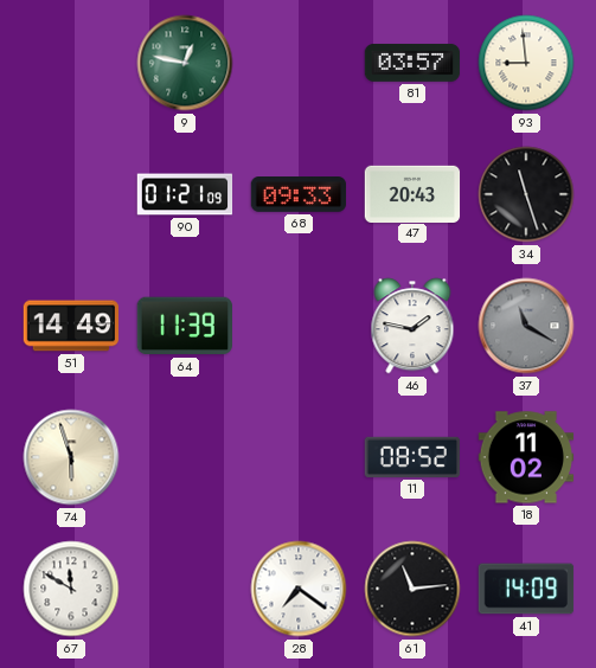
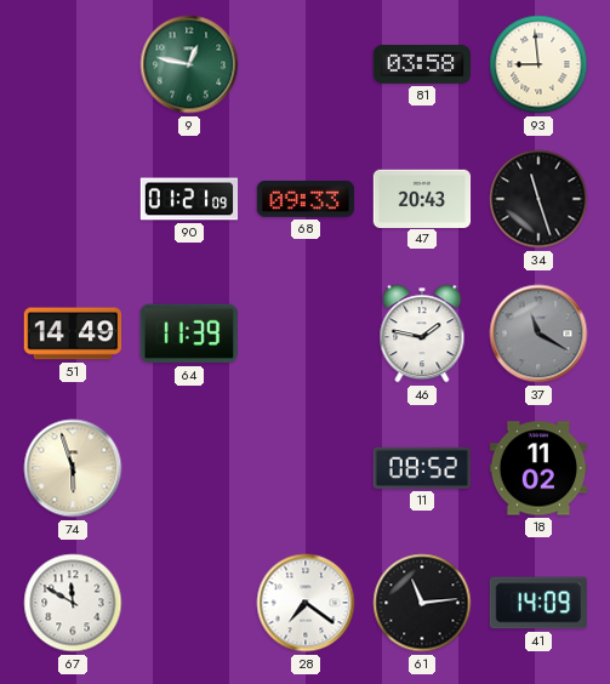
81: 03:57 -> 03:58 (422, 64)
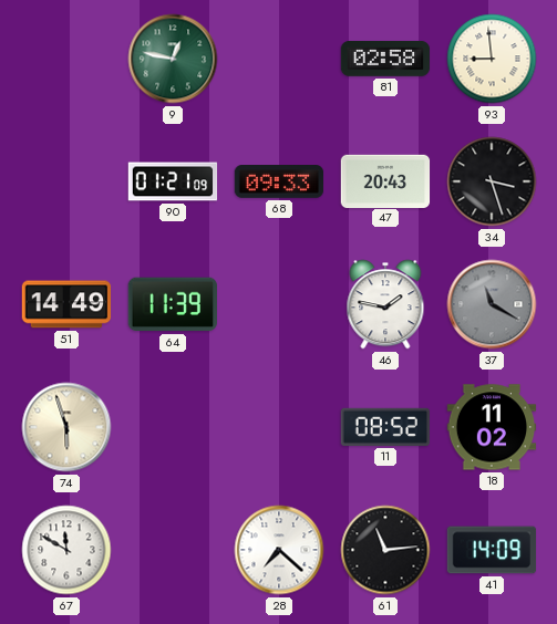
81: 03:58 -> 02:58 (385, 59)
34: 11:27 -> 3:27 (492, 181)
28: 7:21 -> 7:22 (279, 550)
